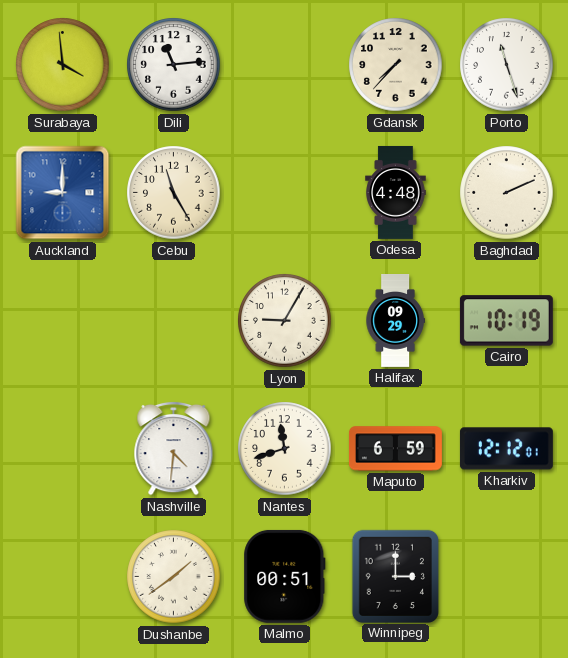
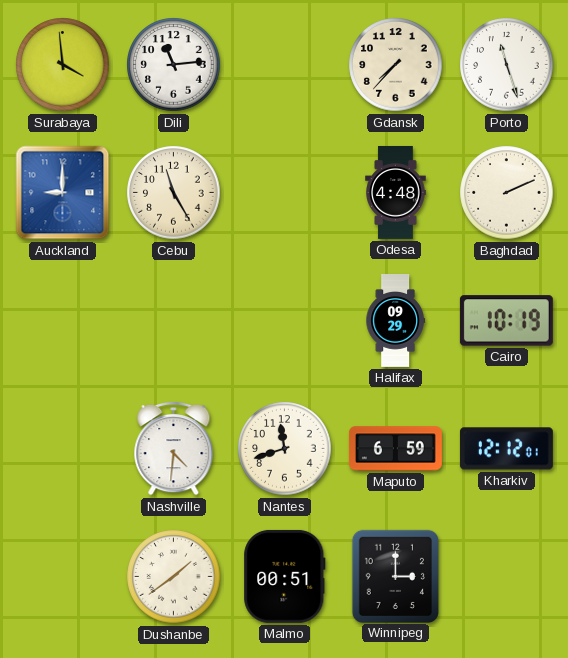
Lyon: 9:05 -> none (285, 321)
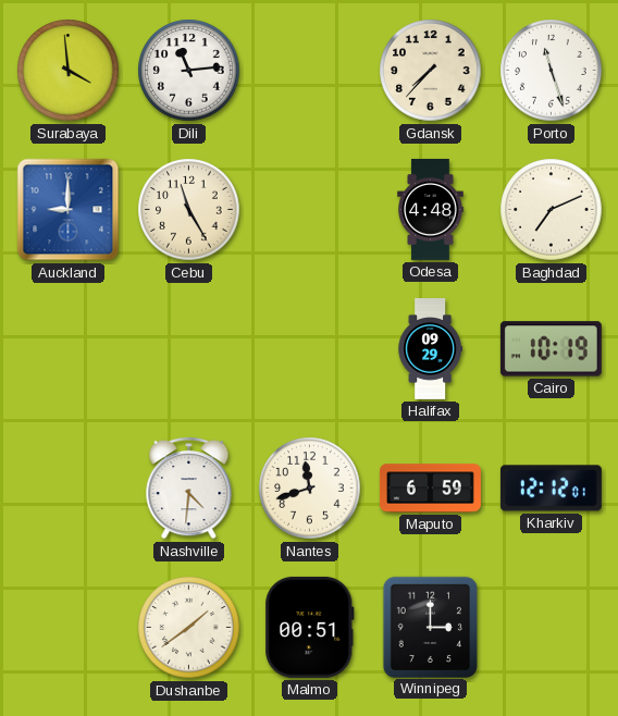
Baghdad: 2:11 -> 7:11 (552, 210)
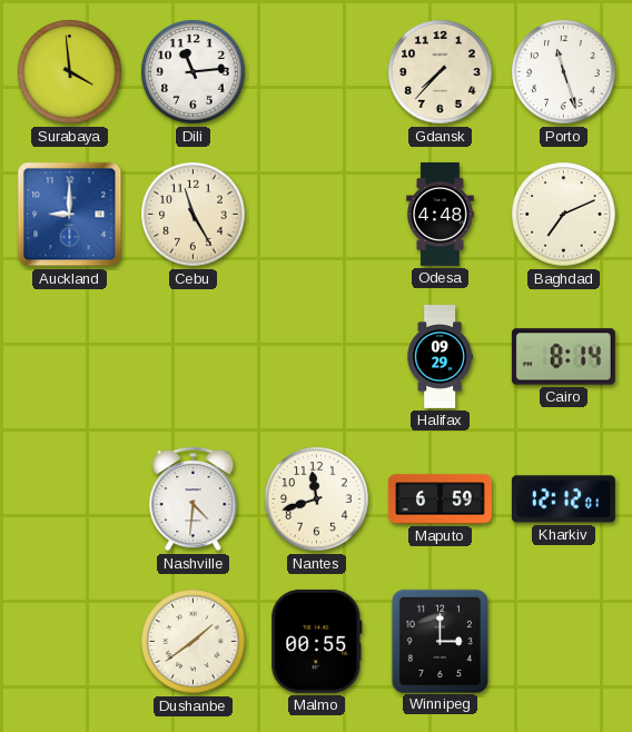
Cairo: 10:19 -> 8:14 (563, 357)
Malmo: 00:51 -> 00:55 (317, 641)
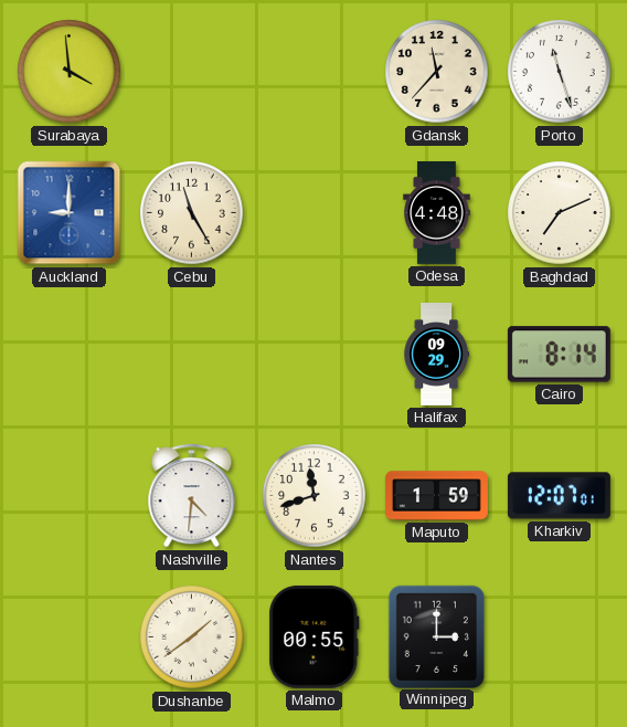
Dili: 11:14 -> none (194, 72)
Gdansk: 7:37 -> 11:37 (437, 72)
Maputo: 6:59 -> 1:59 (436, 496)
Kharkiv: 12:12 -> 12:07 (559, 496)
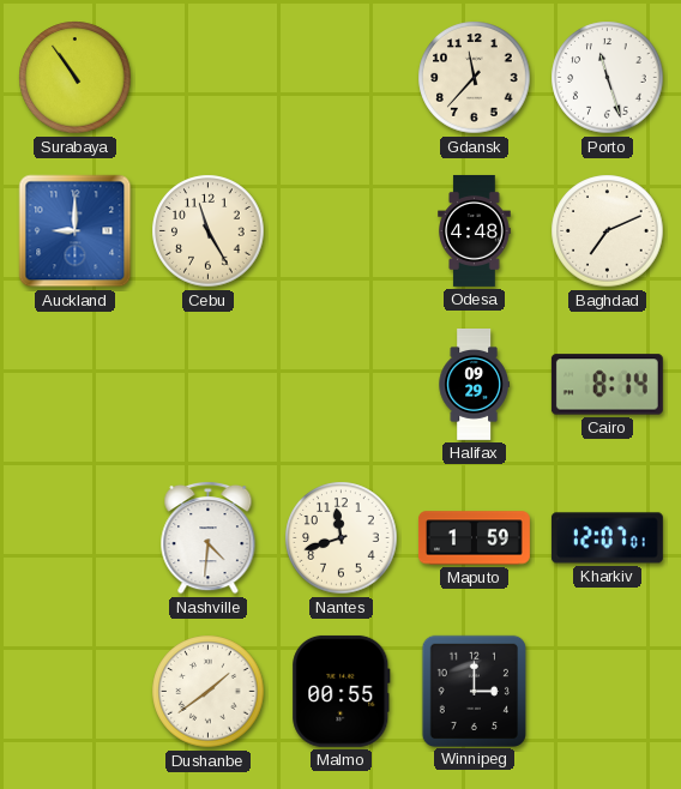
Surabaya: 3:59 -> 10:54 (76, 78)
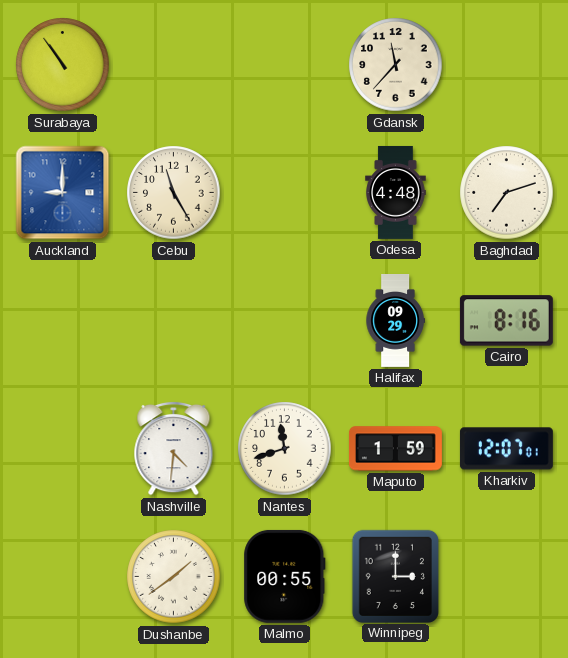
Porto: 11:27 -> none (608, 78)
Baghdad: 7:11 -> 7:12 (507, 193)
Cairo: 8:14 -> 8:16 (506, 321)
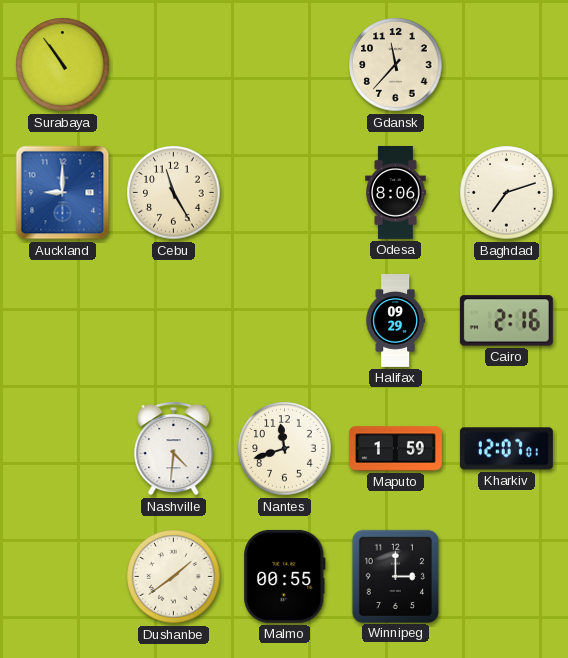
Odesa: 4:48 -> 8:06 (396, 192)
Cairo: 8:16 -> 2:16 (506, 321)
